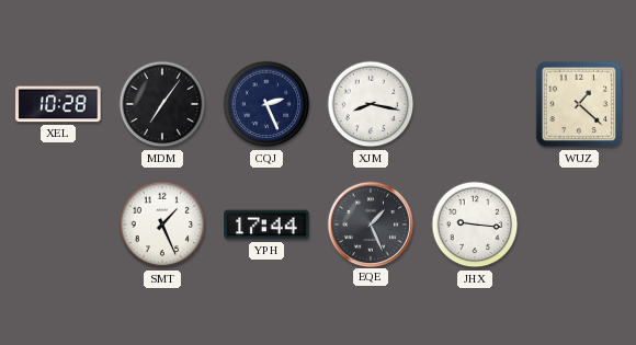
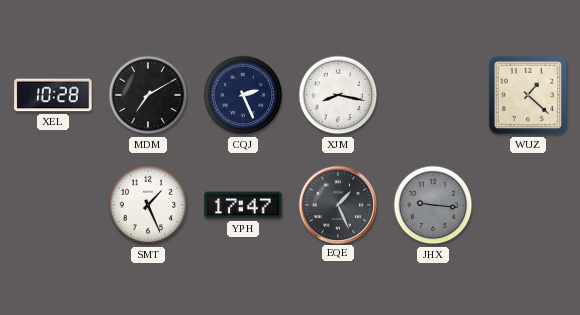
MDM: 7:06 -> 7:10 (148, 95)
YPH: 17:44 -> 17:47 (243, 205)
JHX dial: white -> grey (433, 205)
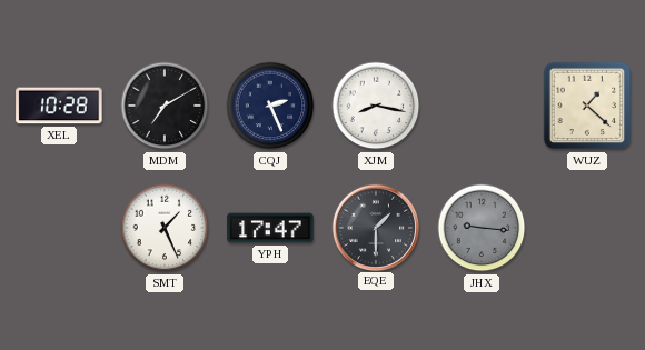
EQE: 1:26 -> 1:30 (375, 227)
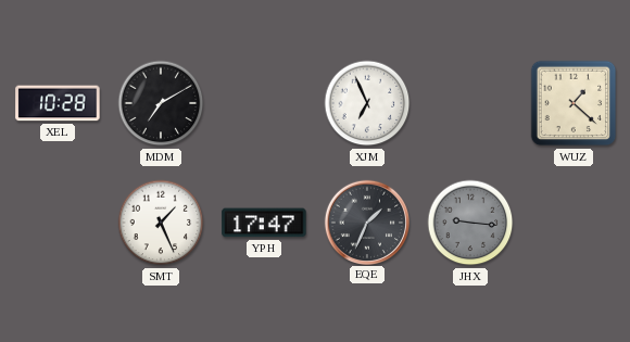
CQJ: 2:26 -> none (270, 106)
XJM: 8:17 -> 6:56 (367, 103)
EQE: 1:30 -> 1:34 (366, 221)
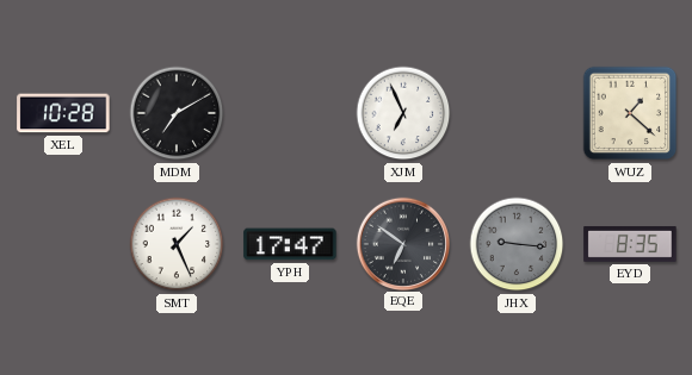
EQE: 1:34 -> 6:51 (402, 243)
EYD: none -> 8:35 (630, 244)
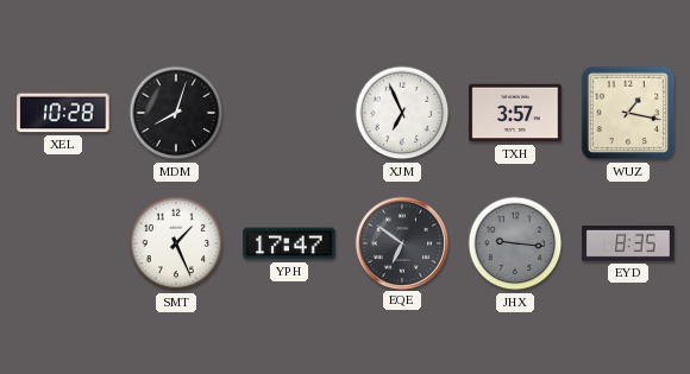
MDM: 7:10 -> 8:03 (176, 113)
TXH: none -> 3:57 (515, 113)
WUZ: 1:22 -> 1:17 (628, 113)
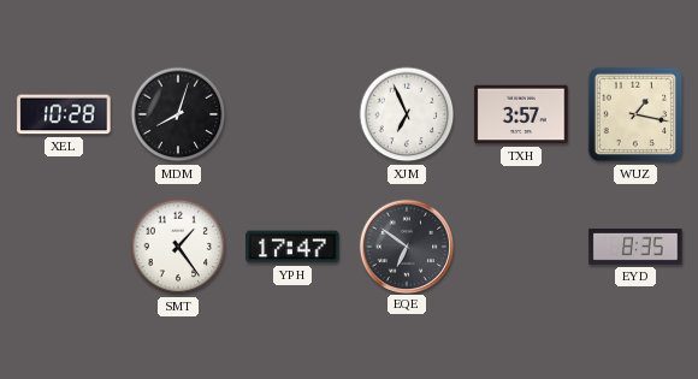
SMT: 1:26 -> 1:24 (178, 247)
JHX: 9:16 -> none (515, 243)
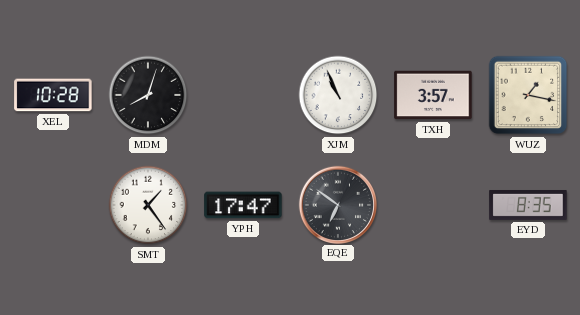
XJM: 6:56 -> 10:56 (338, 95)
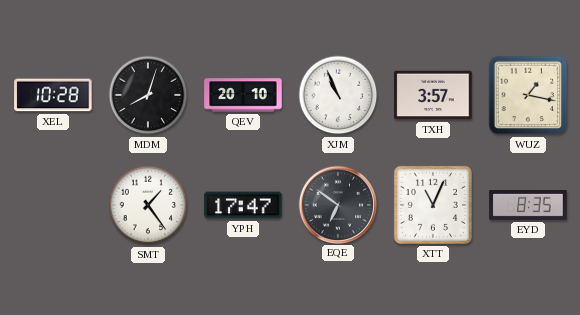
QEV: none -> 20:10 (243, 95)
XTT: none -> 11:04 (433, 205)
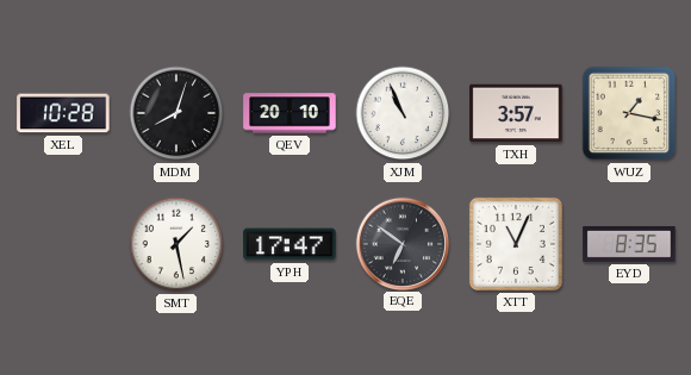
SMT: 1:24 -> 1:28 (176, 244)
